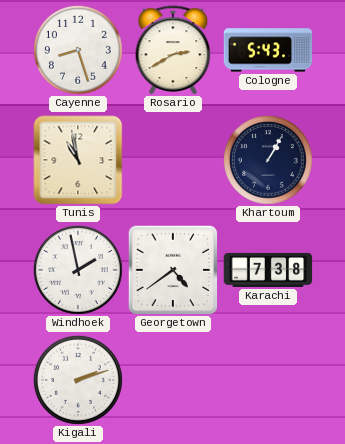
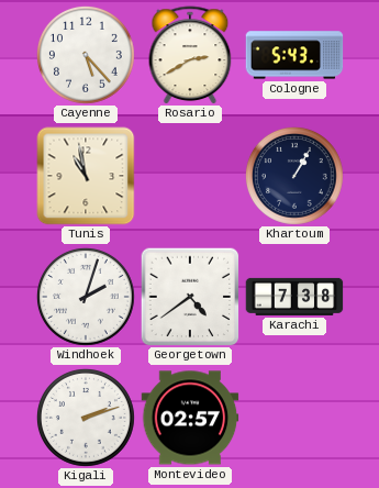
Cayenne: 8:27 -> 5:23 (86, 55)
Windhoek: 1:58 -> 2:03 (86, 297)
Montevideo: none -> 02:57 (190, 418)
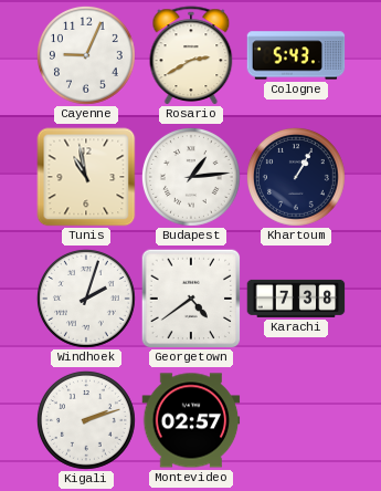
Cayenne: 5:23 -> 9:04 (86, 55)
Budapest: none -> 1:14 (191, 177)
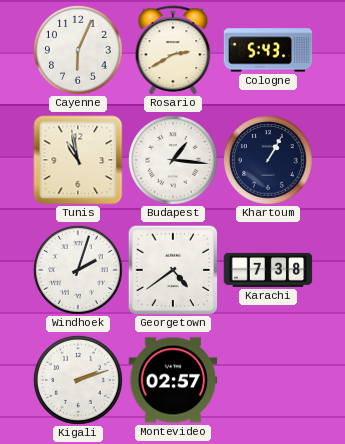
Cayenne: 9:04 -> 6:04 (78, 50)
Budapest: 1:14 -> 1:16 (173, 160)
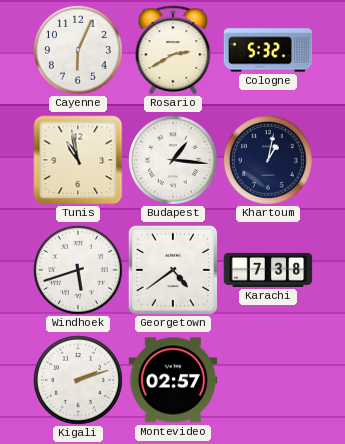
Cologne: 5:43 -> 5:32 (268, 50)
Khartoum: 1:05 -> 1:02 (268, 160)
Windhoek: 2:03 -> 5:42 (78, 270)
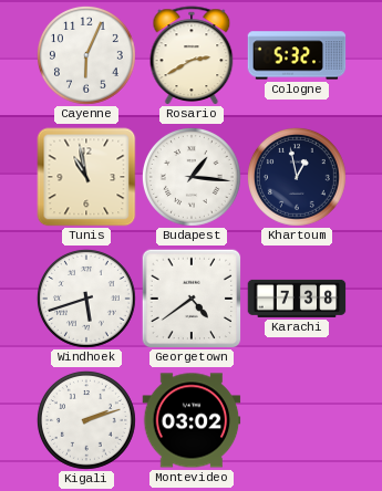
Khartoum: 1:02 -> 12:58 (297, 177)
Montevideo: 02:57 -> 03:02 (192, 420)
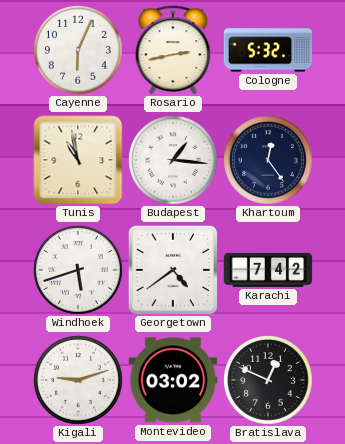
Rosario: 2:40 -> 2:43 (173, 50)
Khartoum: 12:58 -> 12:24 (268, 160)
Karachi: 7:38 -> 7:42 (268, 270)
Kigali: 2:12 -> 9:12 (78, 380)
Bratislava: none -> 12:49 (268, 380)
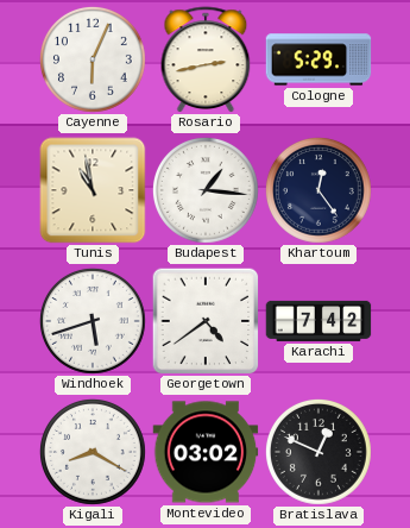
Cologne: 5:32 -> 5:29 (318, 59)
Kigali: 9:12 -> 8:20 (93, 452)
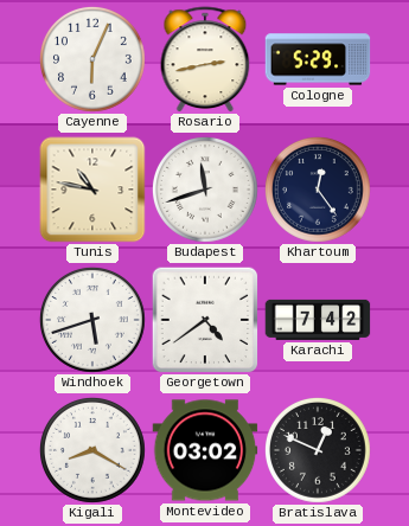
Tunis: 10:58 -> 10:47 (92, 190)
Budapest: 1:16 -> 11:42 (205, 190)
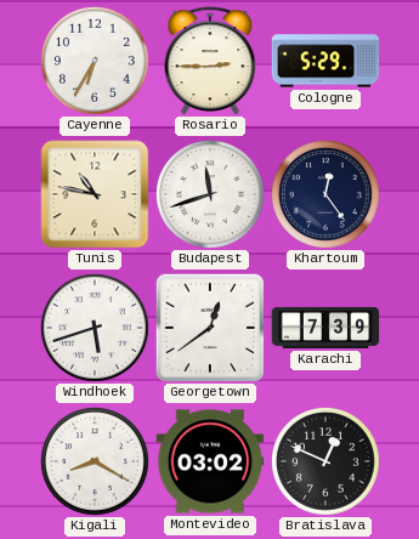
Cayenne: 6:04 -> 6:35 (95, 61)
Rosario: 2:43 -> 2:45 (210, 61)
Georgetown: 4:39 -> 12:39 (210, 328)
Karachi: 7:42 -> 7:39 (325, 328)
